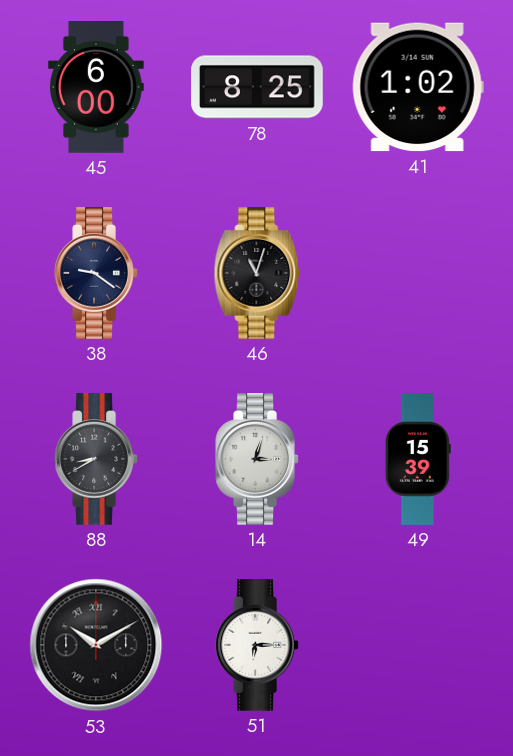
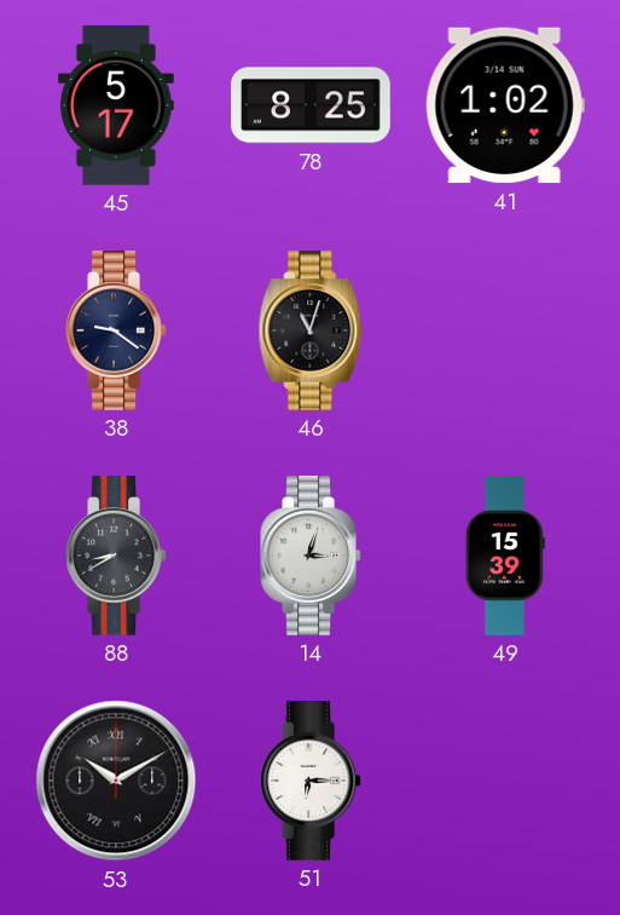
45: 6:00 -> 5:17 (117, 105)
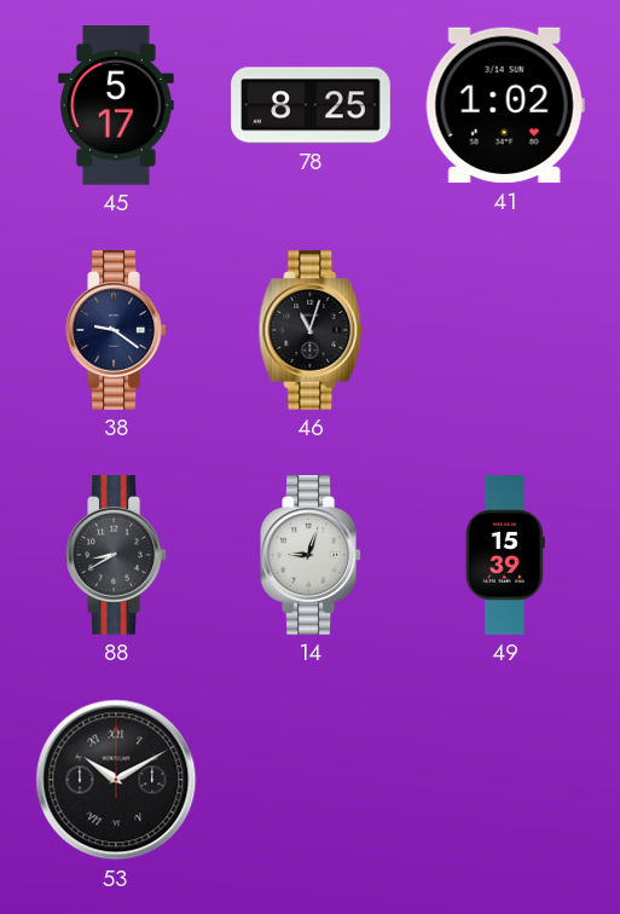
14: 3:03 -> 9:03 (311, 555)
51: 6:15 -> none (311, 781)
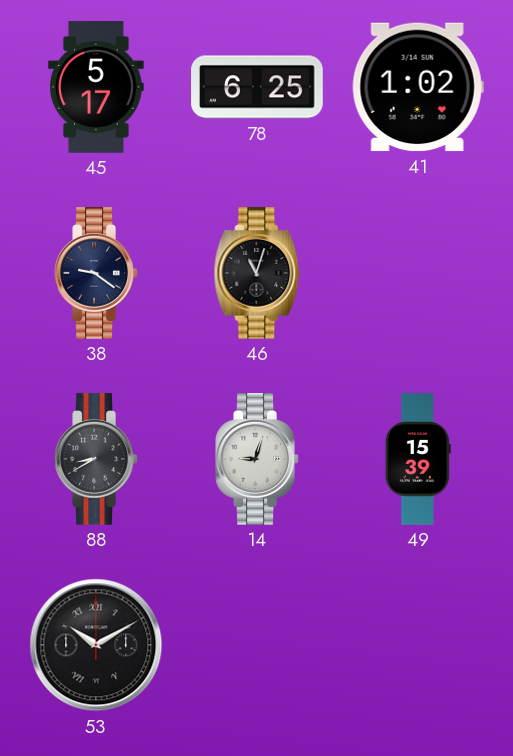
78: 8:25 -> 6:25 (257, 87)
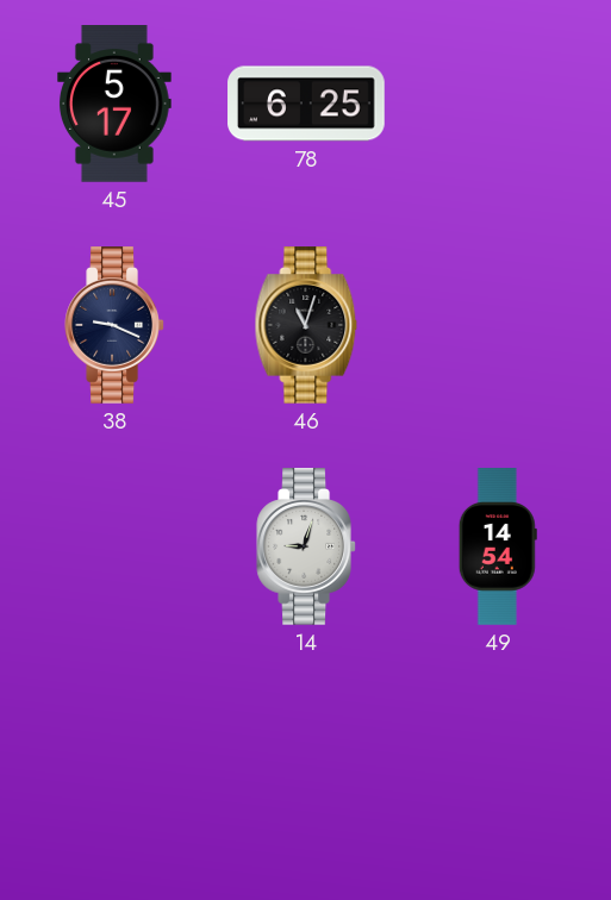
41: 1:02 -> none (418, 87)
38: 9:21 -> 9:19 (114, 325)
88: 8:40 -> none (96, 459)
49: 15:39 -> 14:54 (498, 546)
53: 10:10 -> none (96, 645)
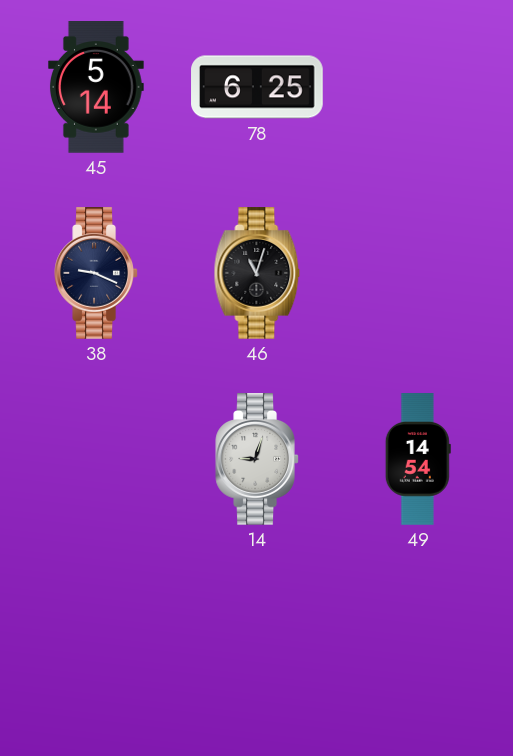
45: 5:17 -> 5:14 (97, 87)
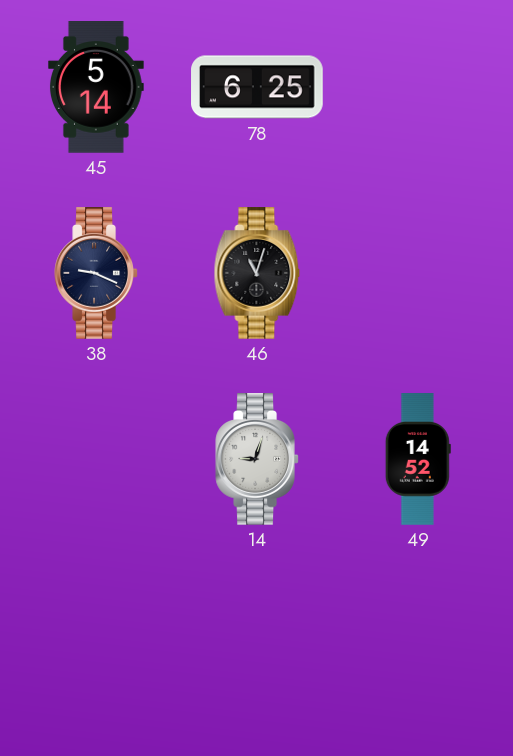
49: 14:54 -> 14:52 (418, 459)
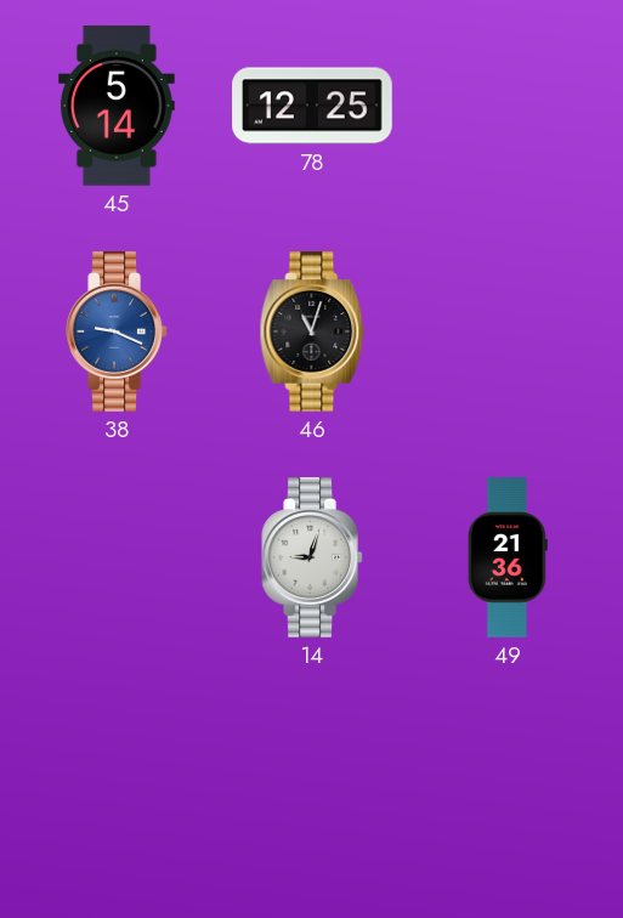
78: 6:25 -> 12:25 (312, 106)
38 dial: navy -> blue (117, 331)
49: 14:52 -> 21:36 (508, 557)
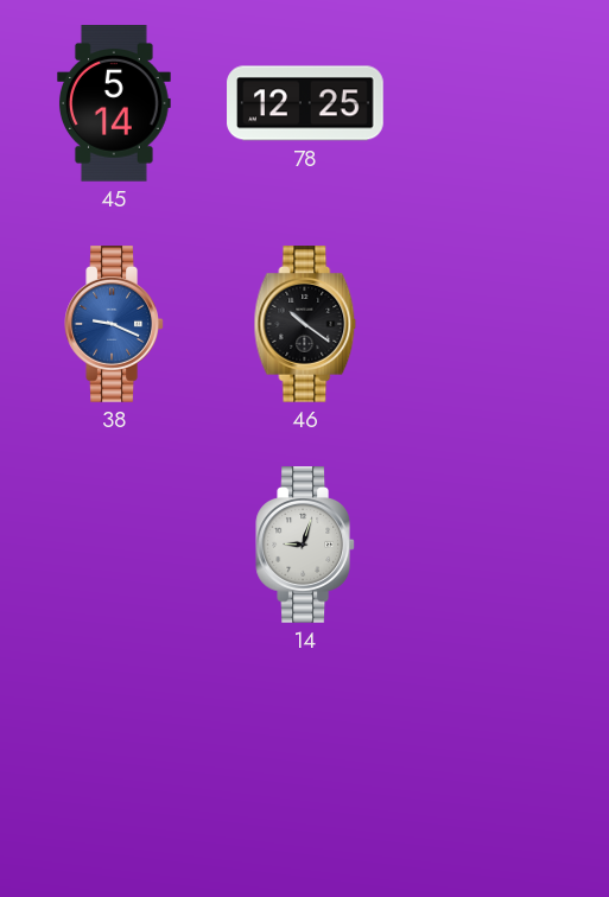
46: 11:03 -> 10:21 (305, 324)
49: 21:36 -> none (508, 557)
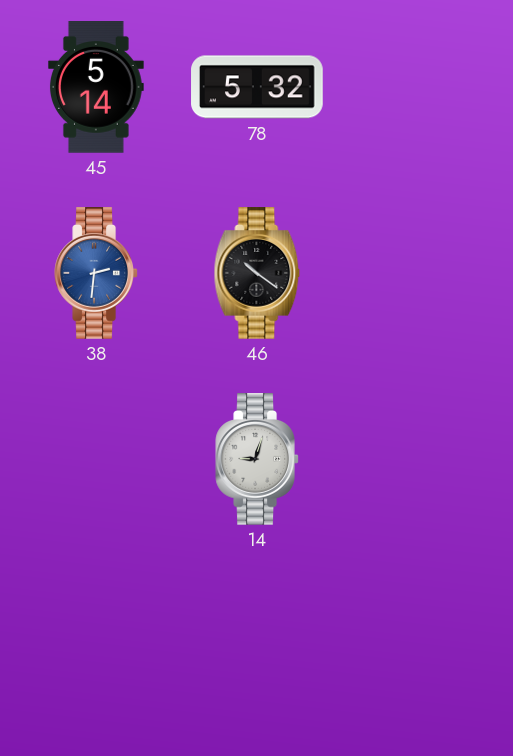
78: 12:25 -> 5:32 (257, 87)
38: 9:19 -> 2:31 (96, 273)
